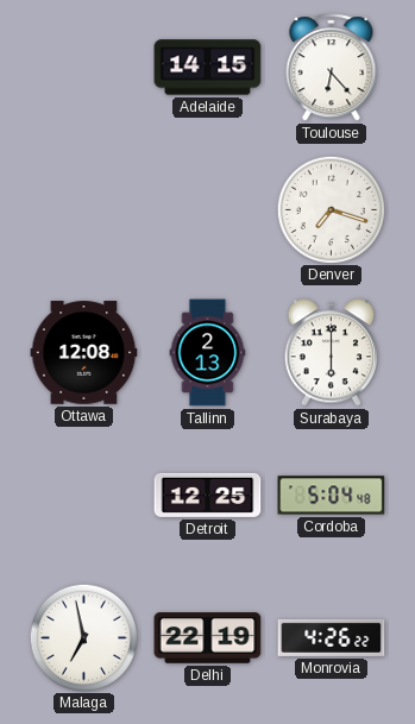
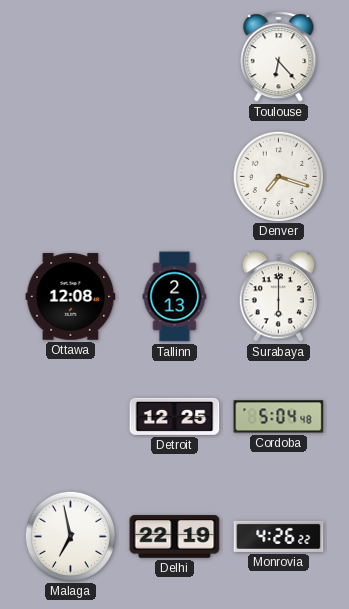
Adelaide: 14:15 -> none (208, 68)
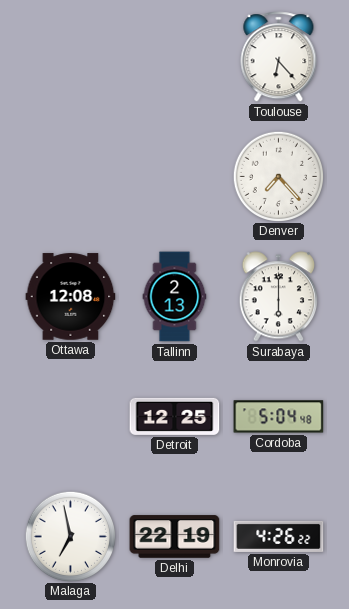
Denver: 7:18 -> 7:23 (278, 176)
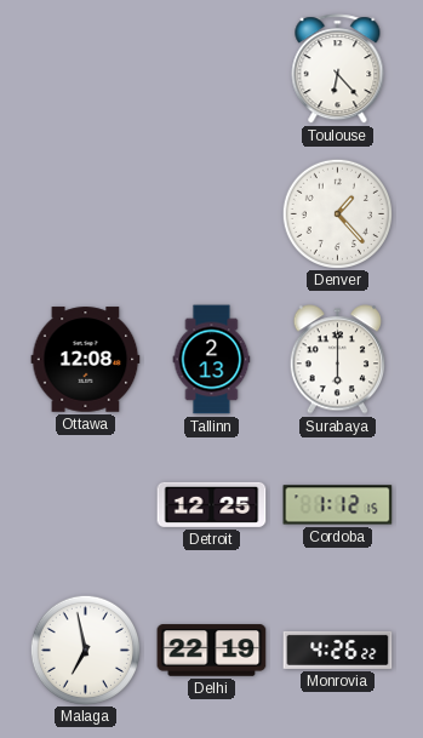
Denver: 7:23 -> 1:23 (337, 213)
Cordoba: 5:04 -> 1:12 (338, 505)
